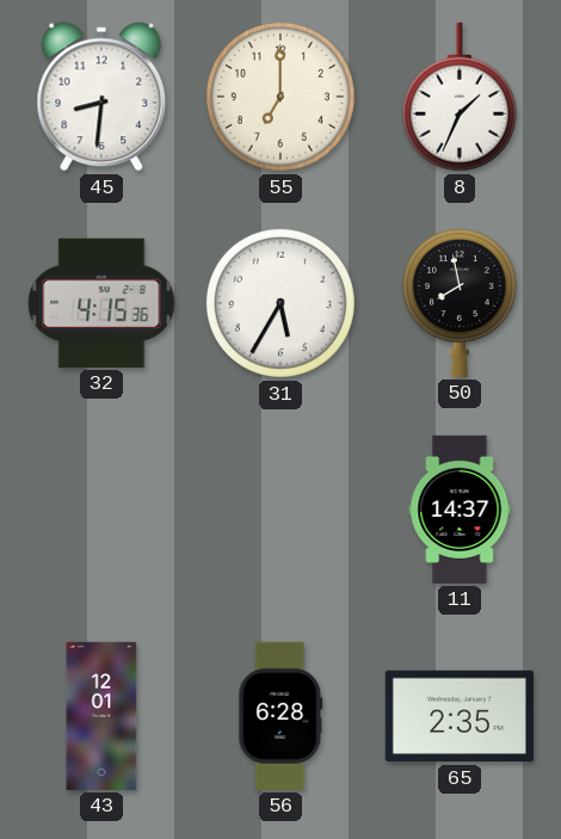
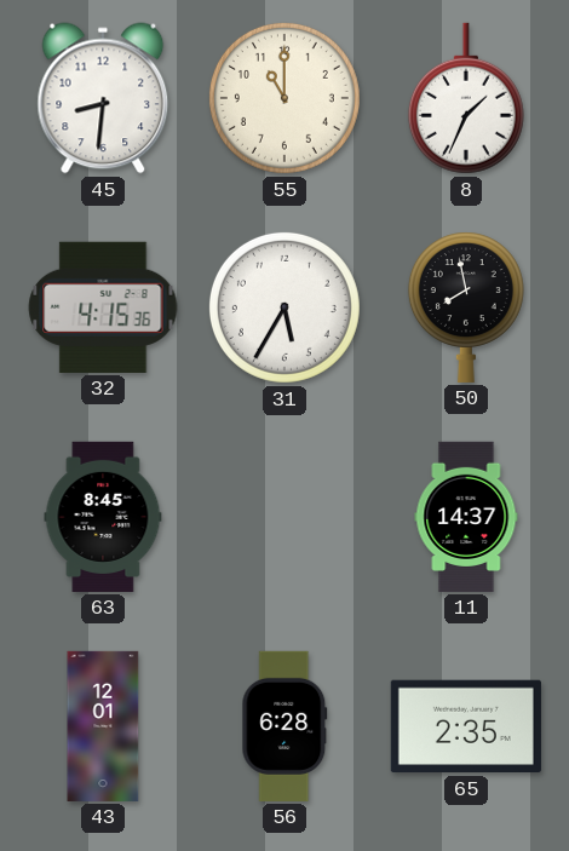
55: 7:00 -> 11:00 (284, 98)
63: none -> 8:45 (103, 517)
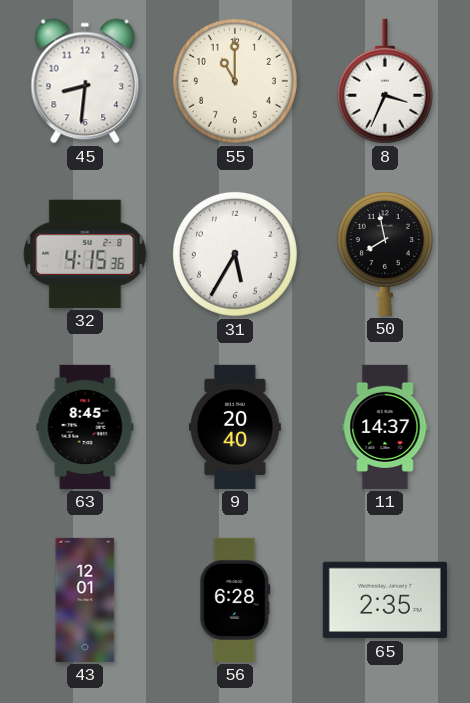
8: 1:34 -> 3:34 (385, 81)
9: none -> 20:40 (235, 427)
